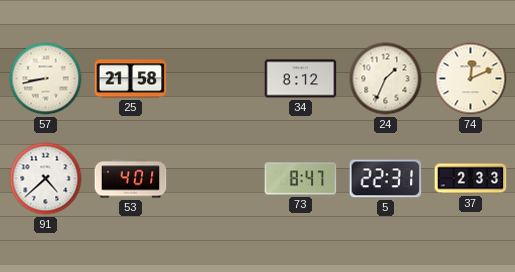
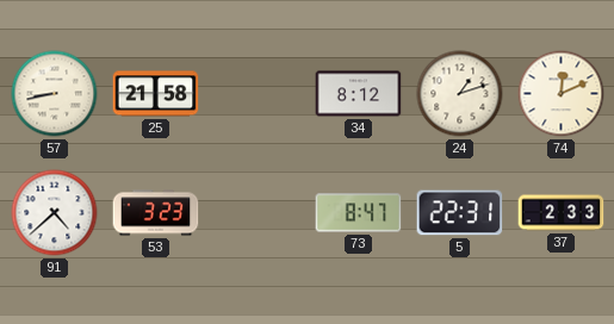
24: 1:34 -> 1:12 (460, 94)
53: 4:01 -> 3:23 (156, 213)
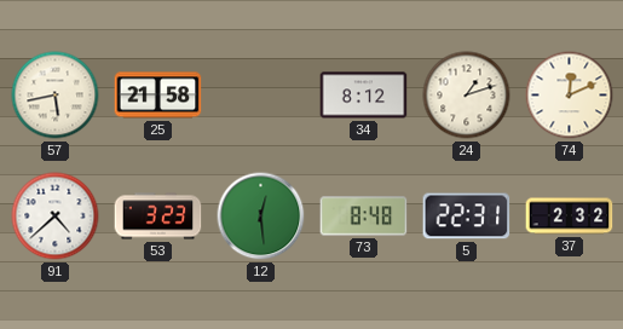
57: 8:43 -> 5:43 (56, 96)
12: none -> 12:29 (261, 217)
73: 8:47 -> 8:48 (364, 217)
37: 2:33 -> 2:32 (570, 217)
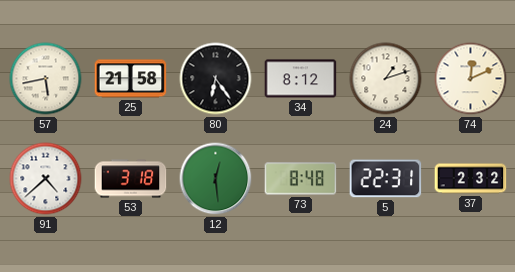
80: none -> 6:24 (216, 79)
53: 3:23 -> 3:18 (131, 179)
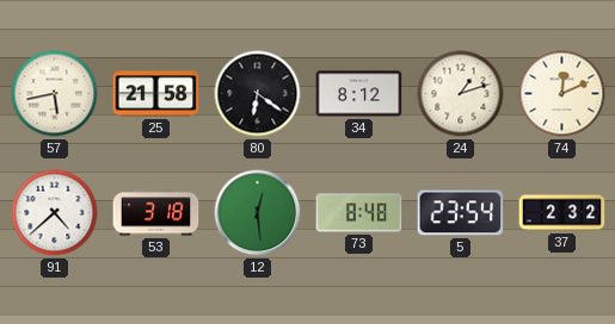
80: 6:24 -> 6:21 (258, 94)
5: 22:31 -> 23:54 (461, 213)
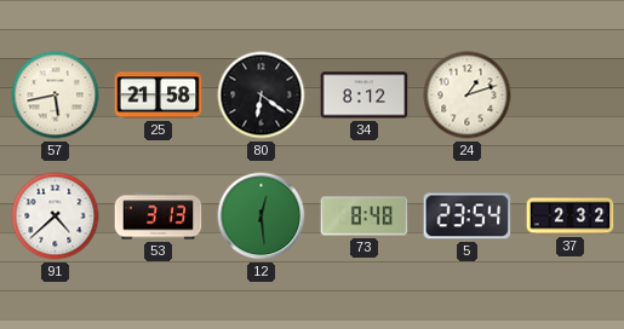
74: 12:11 -> none (562, 94)
53: 3:18 -> 3:13 (159, 217)
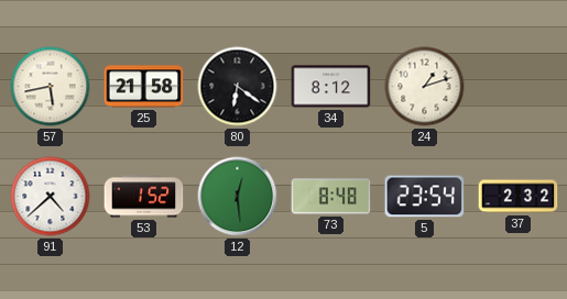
53: 3:13 -> 1:52 (144, 197)
